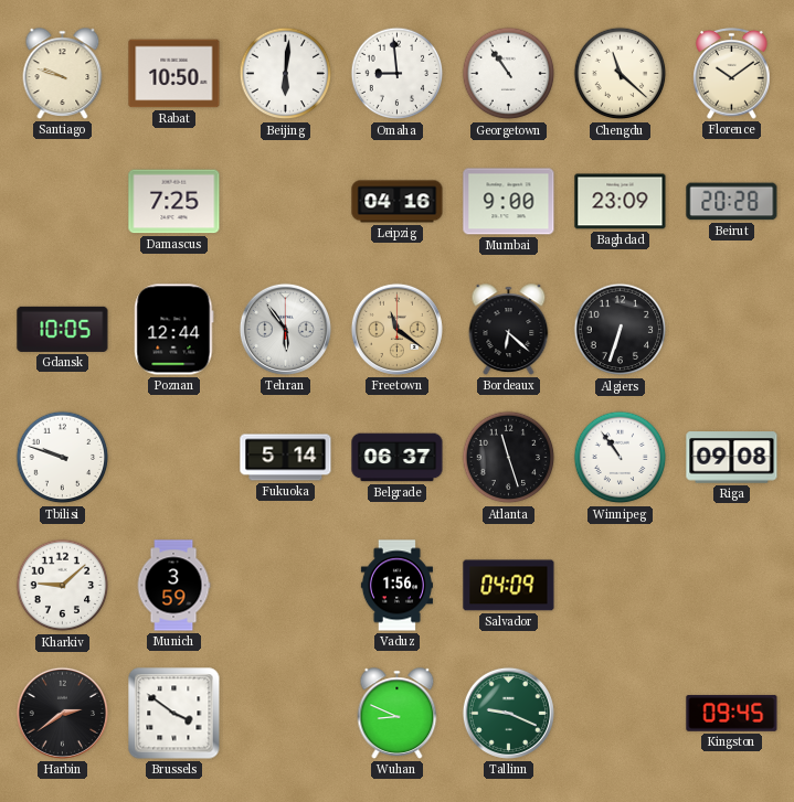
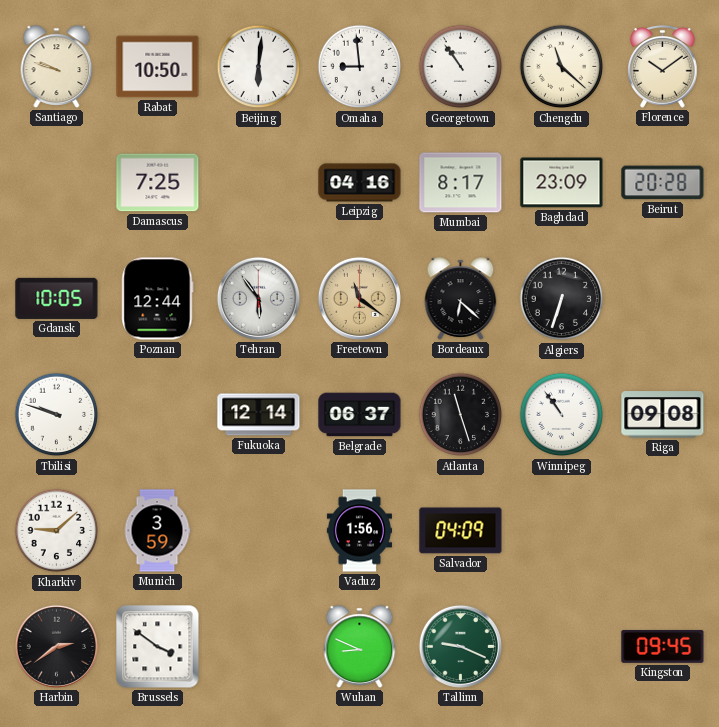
Mumbai: 9:00 -> 8:17 (461, 183)
Fukuoka: 5:14 -> 12:14 (259, 415)
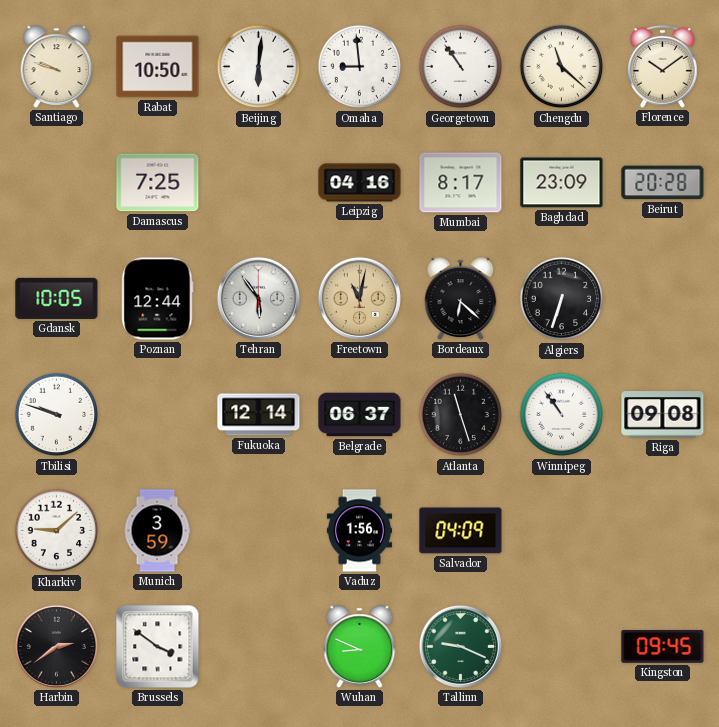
Freetown: 11:21 -> 11:02 (359, 298)
